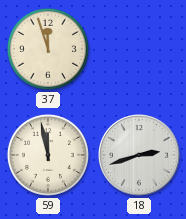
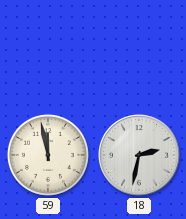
37: 11:57 -> none (48, 49)
18: 2:42 -> 2:32 (140, 156)
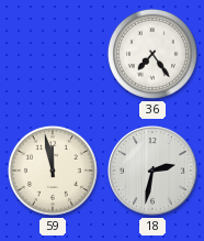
36: none -> 7:24 (152, 54)
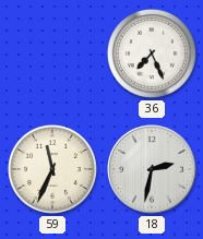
36: 7:24 -> 7:26 (152, 53)
59: 11:58 -> 11:34 (52, 169)
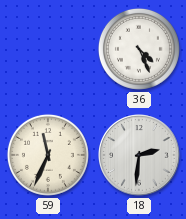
36: 7:26 -> 4:26 (139, 49)
18: 2:32 -> 2:31 (140, 156)
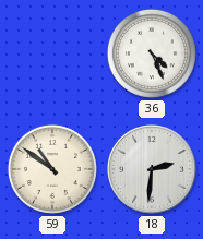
59: 11:34 -> 10:51 (52, 169)
